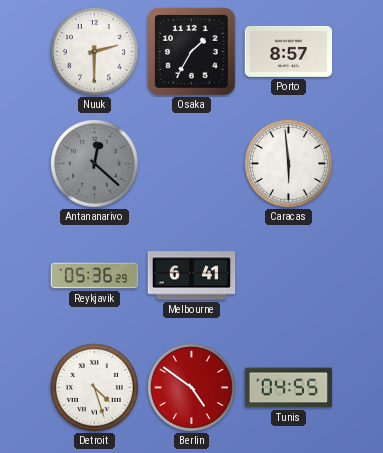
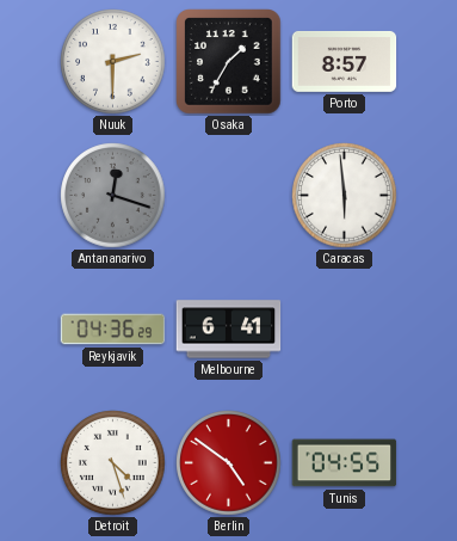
Antananarivo: 12:22 -> 12:18 (113, 196)
Reykjavik: 05:36 -> 04:36 (113, 330)
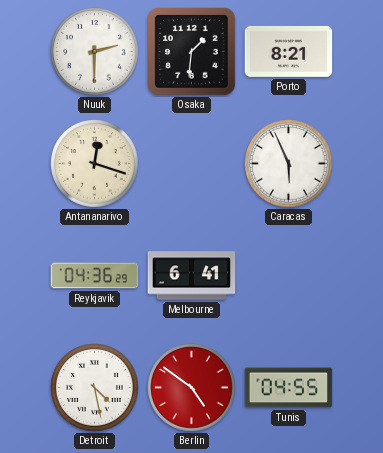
Osaka: 1:35 -> 1:31 (192, 52)
Porto: 8:57 -> 8:21 (289, 51)
Antananarivo dial: grey -> cream (95, 164)
Caracas: 5:59 -> 5:56 (289, 164)
Detroit: 4:27 -> 4:28 (95, 388)
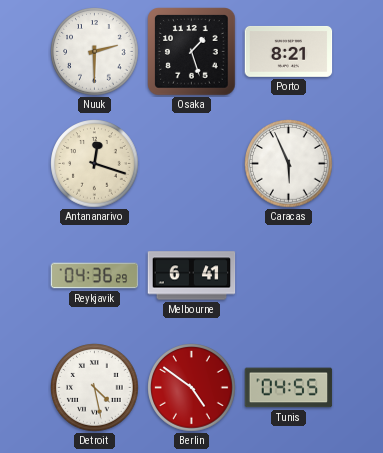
Osaka: 1:31 -> 1:27 (192, 52)
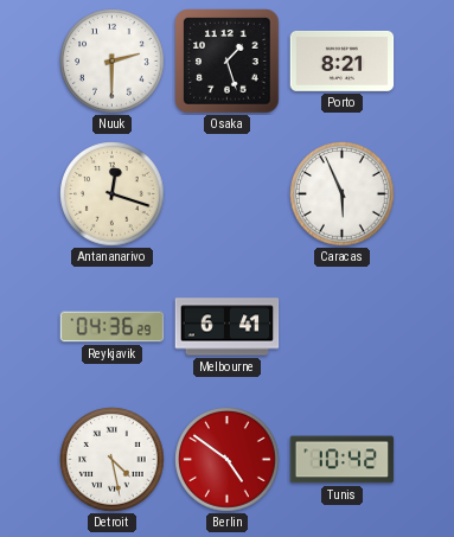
Tunis: 04:55 -> 10:42 (343, 460)
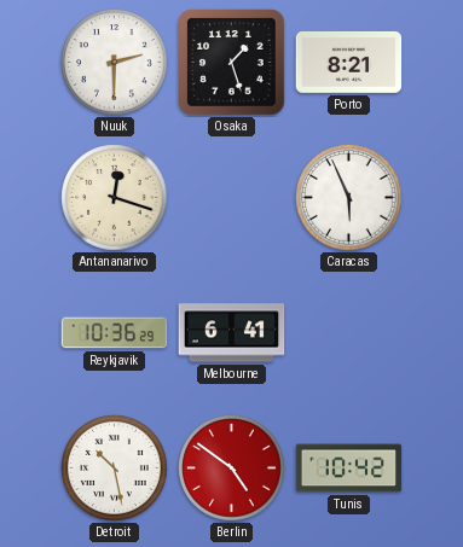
Reykjavik: 04:36 -> 10:36 (115, 333)
Detroit: 4:28 -> 10:28 (115, 469)
